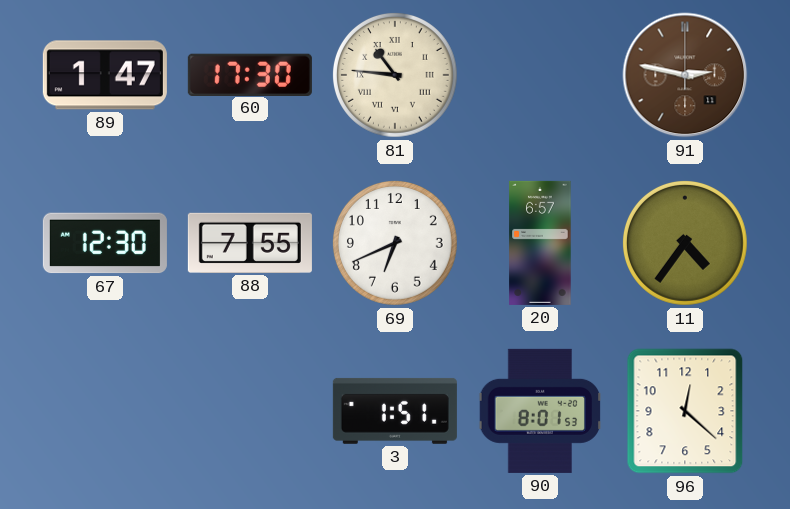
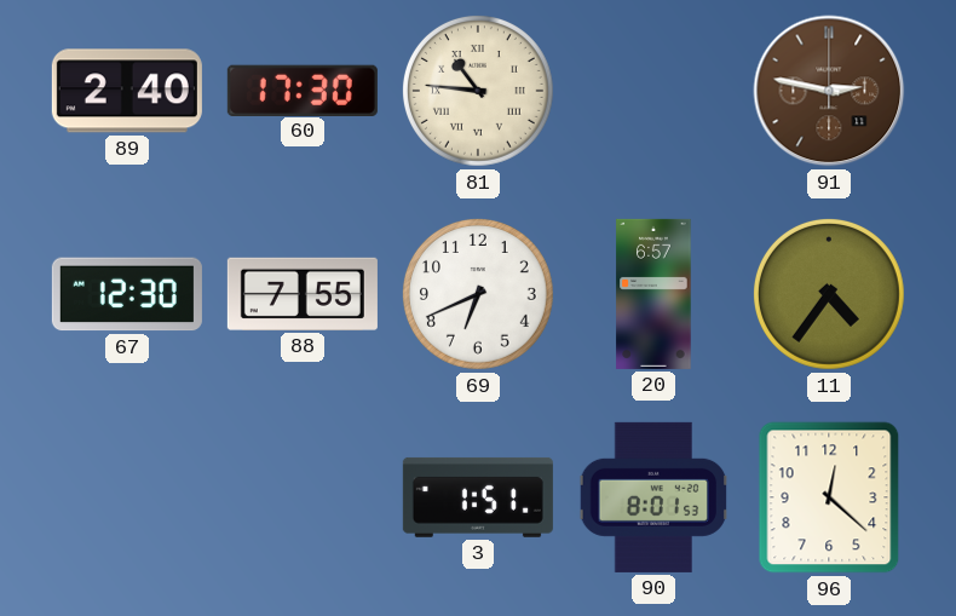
89: 1:47 -> 2:40 (127, 91)
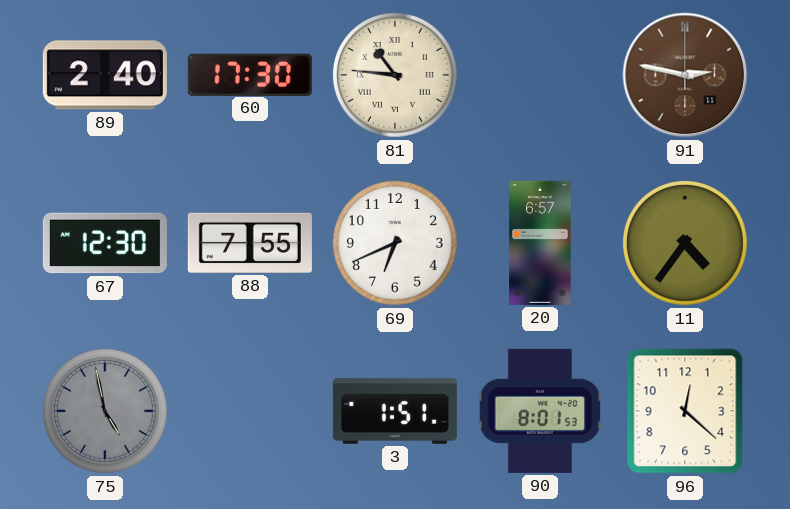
75: none -> 4:58 (105, 411)
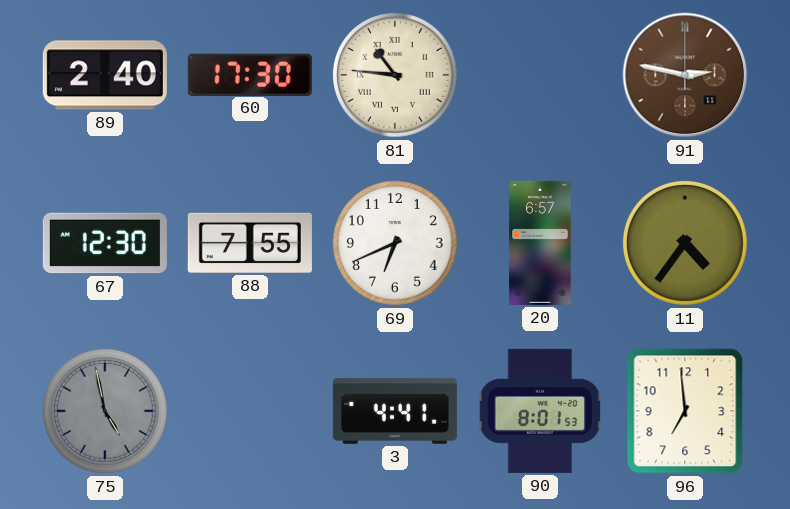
3: 1:51 -> 4:41 (395, 411)
96: 12:22 -> 6:59 (685, 411)
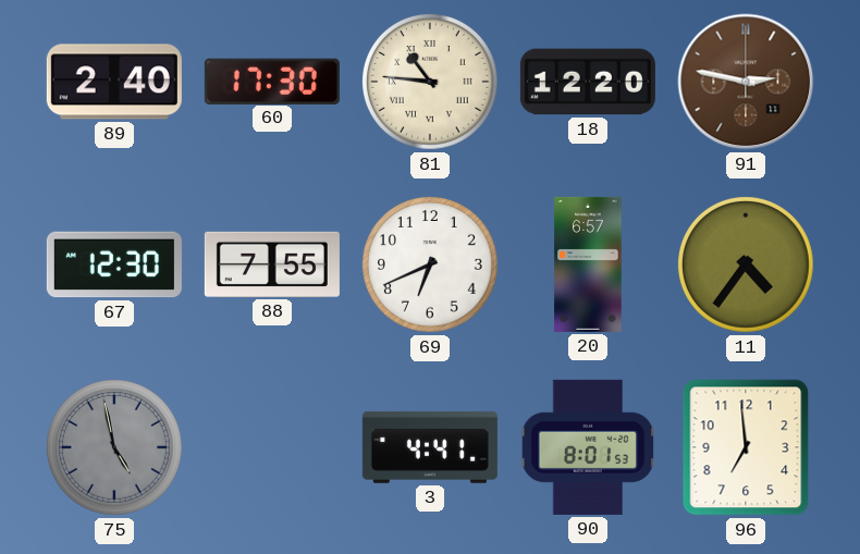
18: none -> 12:20 (588, 82)
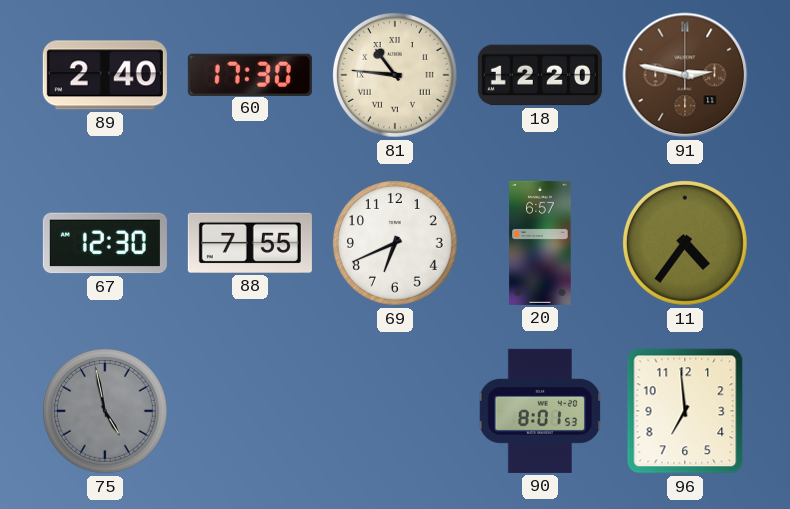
3: 4:41 -> none (430, 447)
